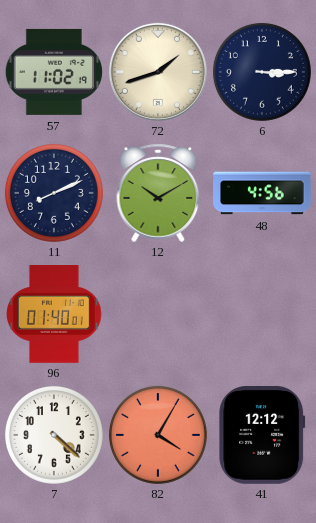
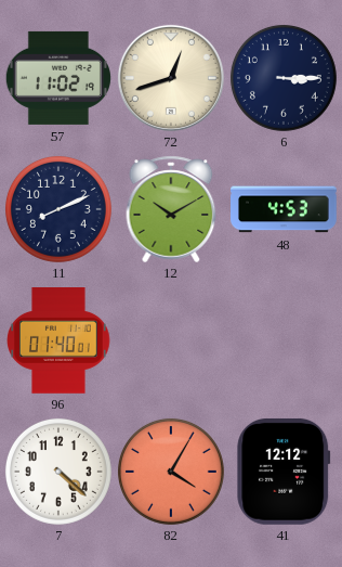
72: 1:42 -> 12:42 (171, 78)
48: 4:56 -> 4:53 (284, 209)
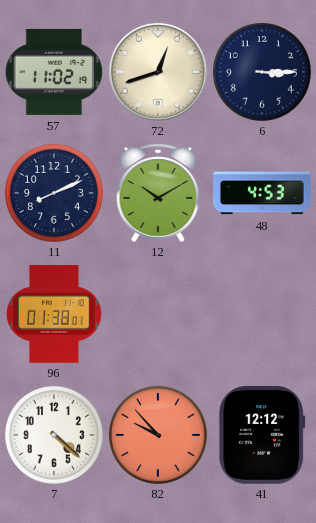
96: 01:40 -> 01:38 (55, 315)
82: 4:05 -> 9:53 (158, 435)
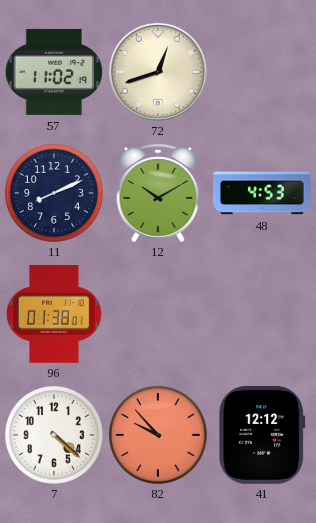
6: 3:15 -> none (262, 72)
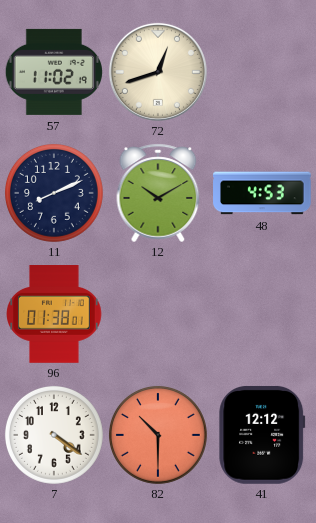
7: 4:22 -> 4:21 (54, 435)
82: 9:53 -> 10:30 (158, 435)
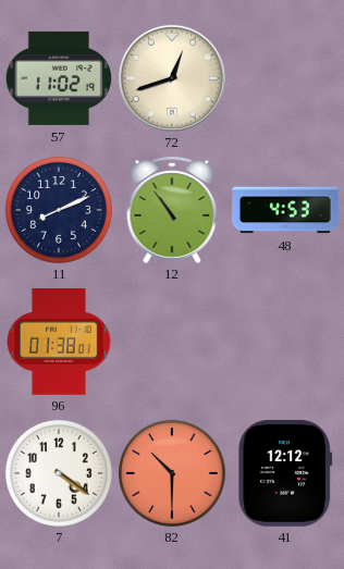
12: 10:10 -> 10:54 (172, 210)
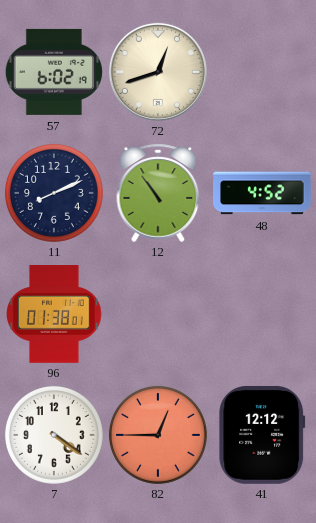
57: 11:02 -> 6:02 (54, 72)
48: 4:53 -> 4:52 (262, 193)
82: 10:30 -> 12:45 (158, 435)
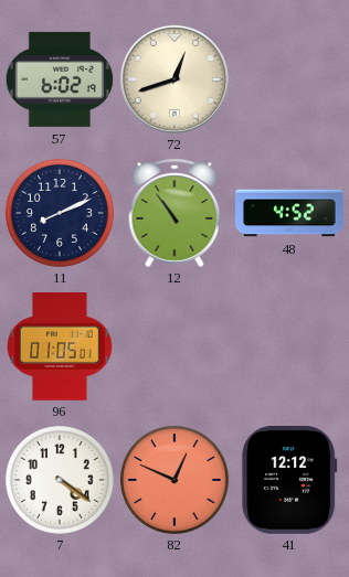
96: 01:38 -> 01:05 (61, 348)
82: 12:45 -> 12:49 (174, 480)
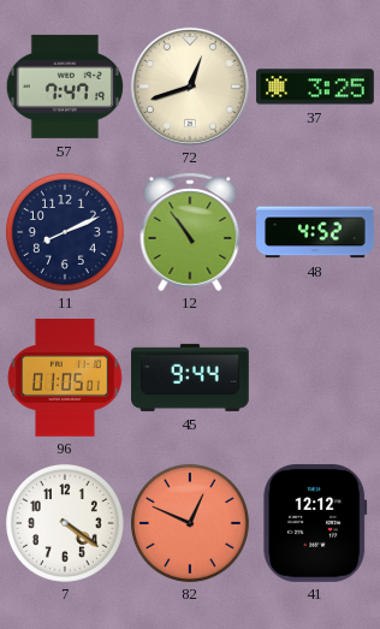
57: 6:02 -> 7:47 (65, 87)
37: none -> 3:25 (315, 87)
45: none -> 9:44 (191, 378)
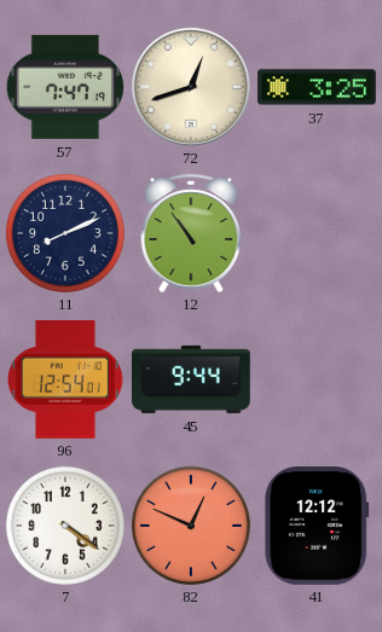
48: 4:52 -> none (315, 232)
96: 01:05 -> 12:54 (66, 381)
